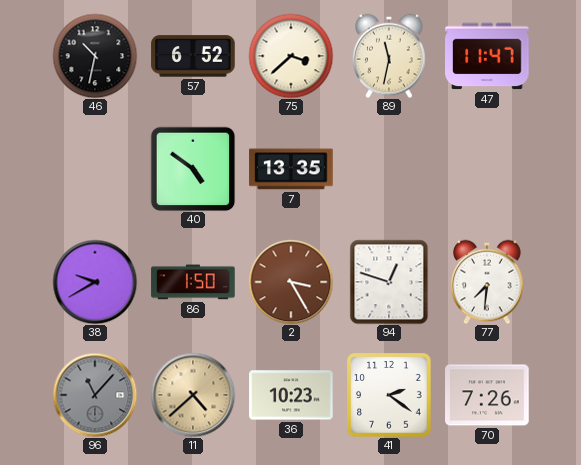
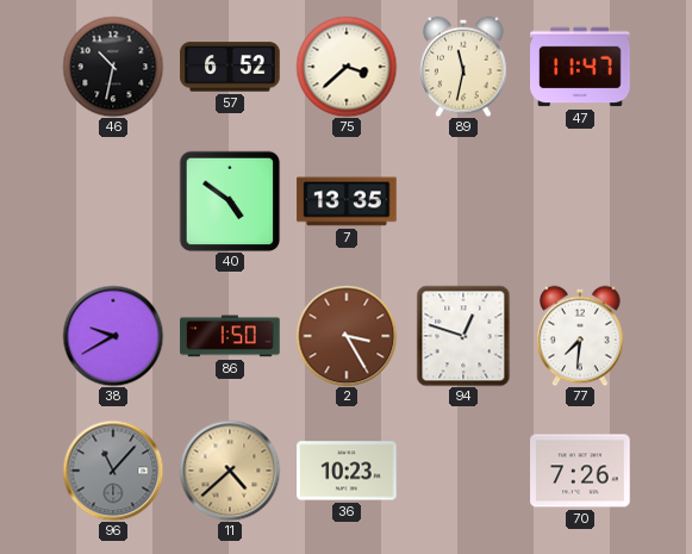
41: 2:21 -> none (389, 395)
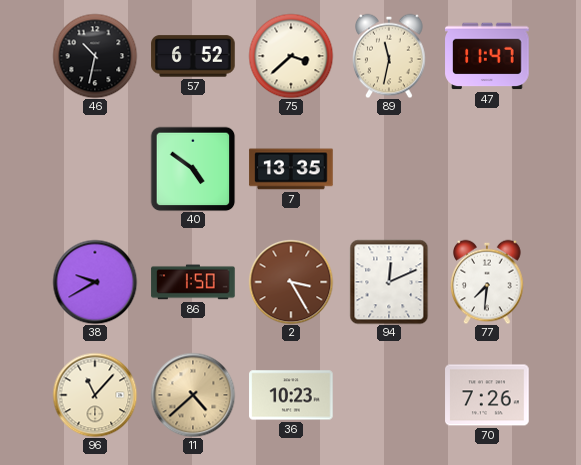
94: 12:48 -> 12:11 (389, 282)
96 dial: grey -> cream (95, 395)
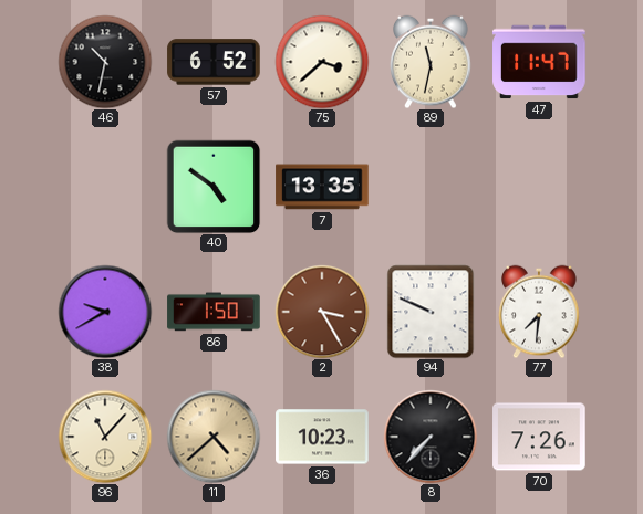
94: 12:11 -> 9:49 (431, 312)
8: none -> 7:37 (431, 437)
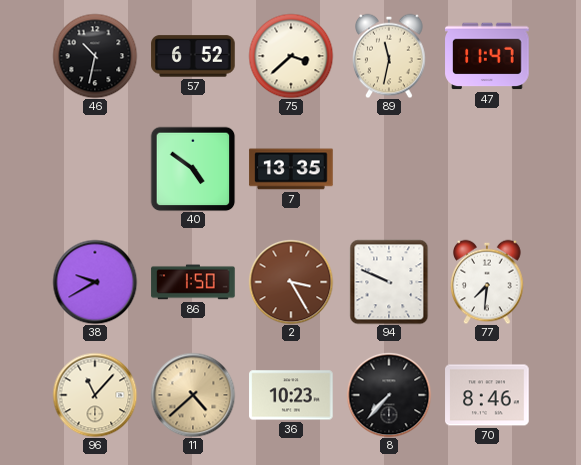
70: 7:26 -> 8:46 (487, 395)
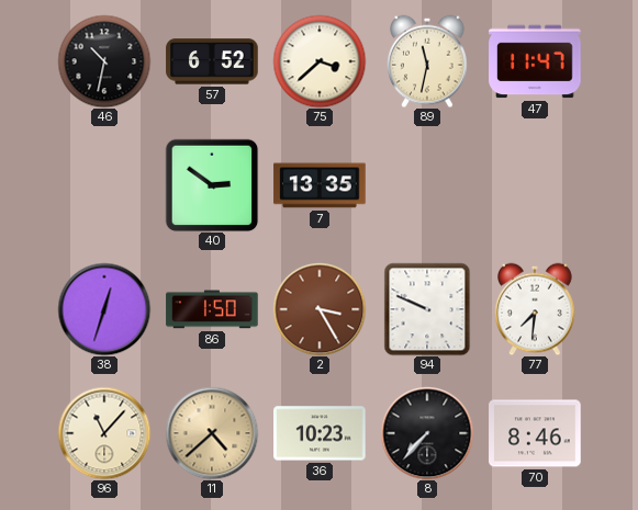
40: 4:51 -> 2:51 (212, 185)
38: 9:40 -> 12:33 (104, 309)
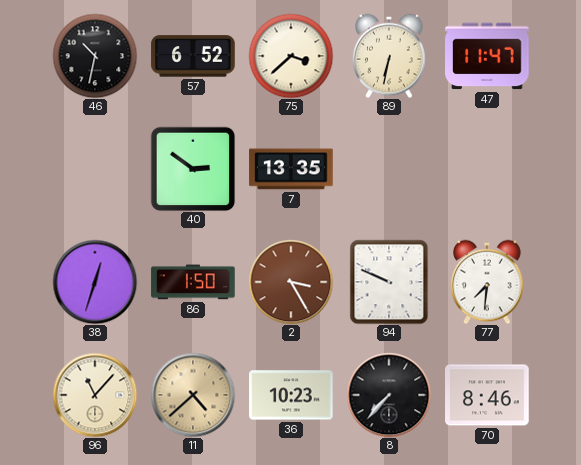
89: 11:32 -> 6:32 (389, 56)
